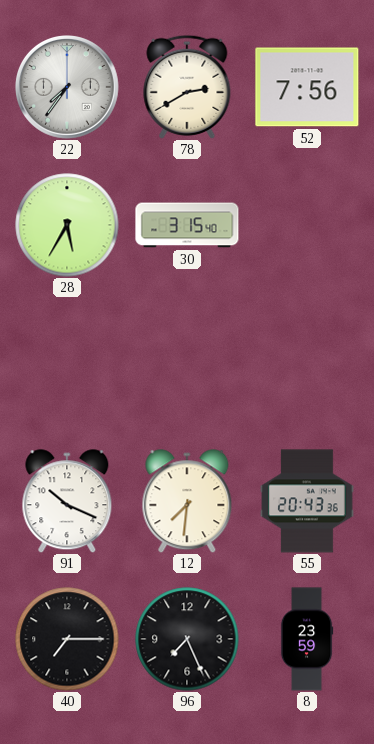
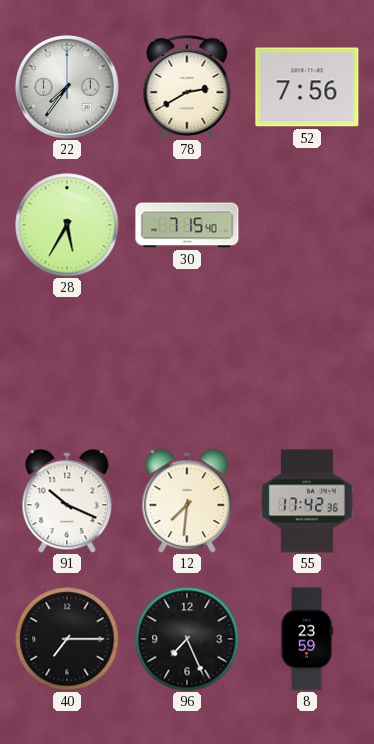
30: 3:15 -> 7:15 (187, 225)
55: 20:43 -> 17:42 (307, 501)
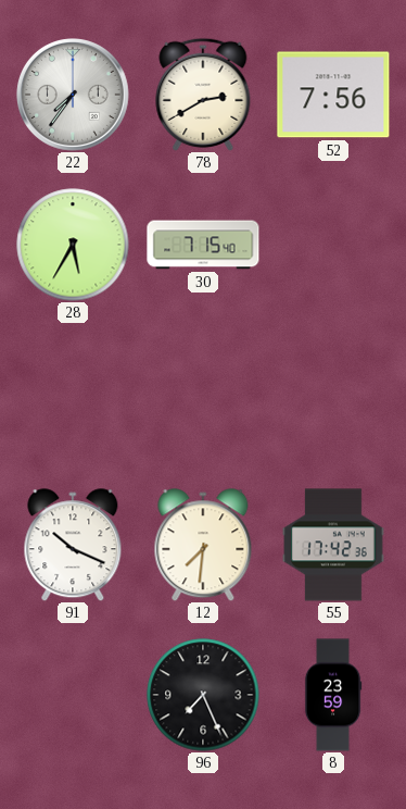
40: 7:15 -> none (67, 639)
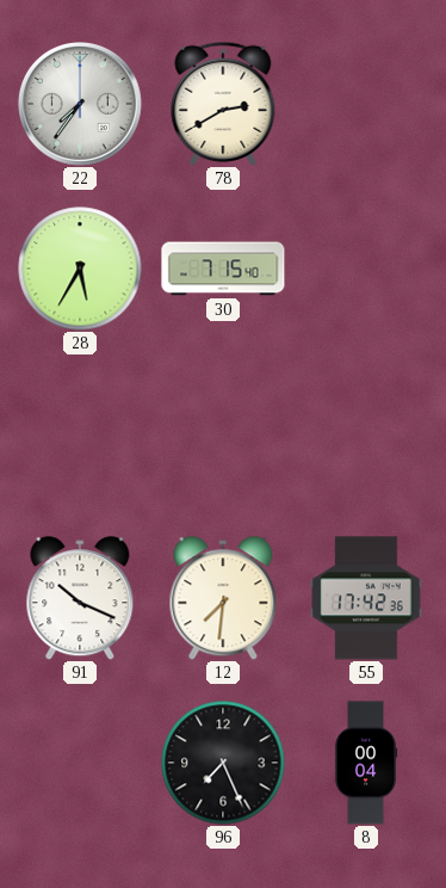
52: 7:56 -> none (333, 95)
8: 23:59 -> 00:04 (366, 763)
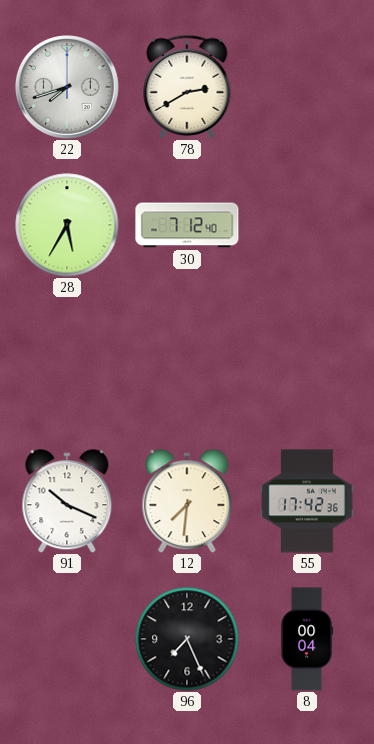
22: 7:36 -> 7:42 (68, 88)
30: 7:15 -> 7:12 (187, 225)
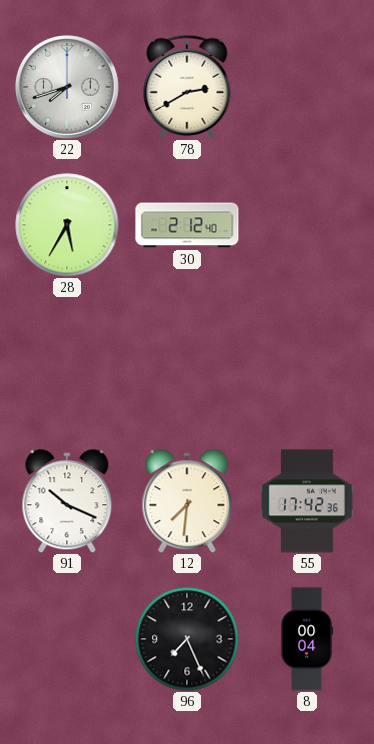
30: 7:12 -> 2:12 (187, 225)
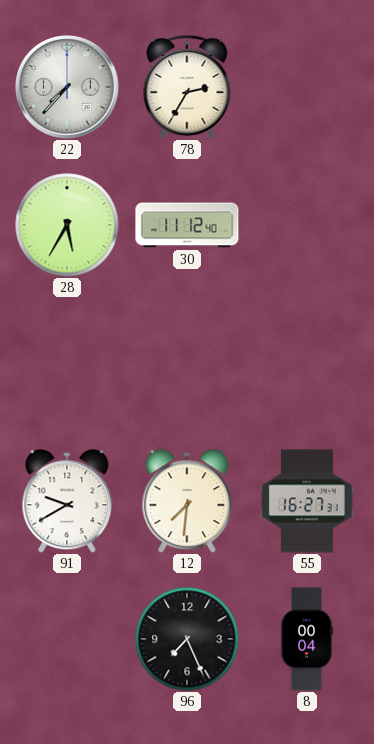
22: 7:42 -> 7:37 (68, 88)
78: 2:40 -> 2:35 (187, 87)
30: 2:12 -> 11:12 (187, 225)
91: 10:19 -> 9:40 (67, 501)
55: 17:42 -> 16:27 (307, 501)
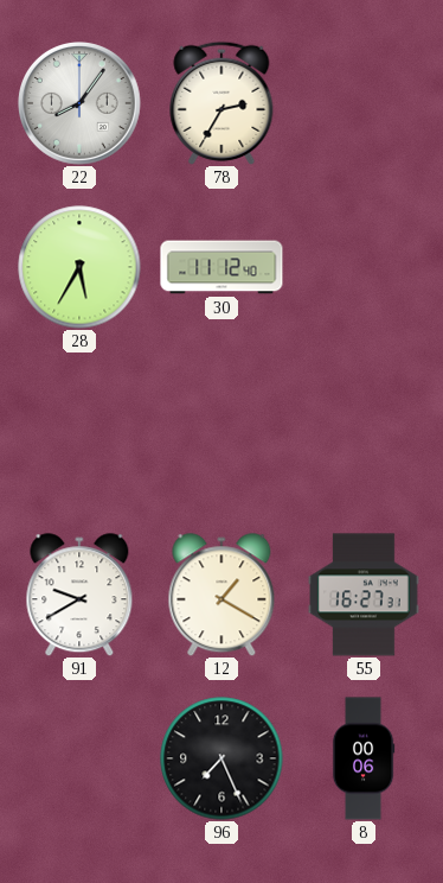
22: 7:37 -> 8:06 (81, 104)
12: 7:31 -> 1:20 (221, 595)
8: 00:04 -> 00:06 (364, 758)
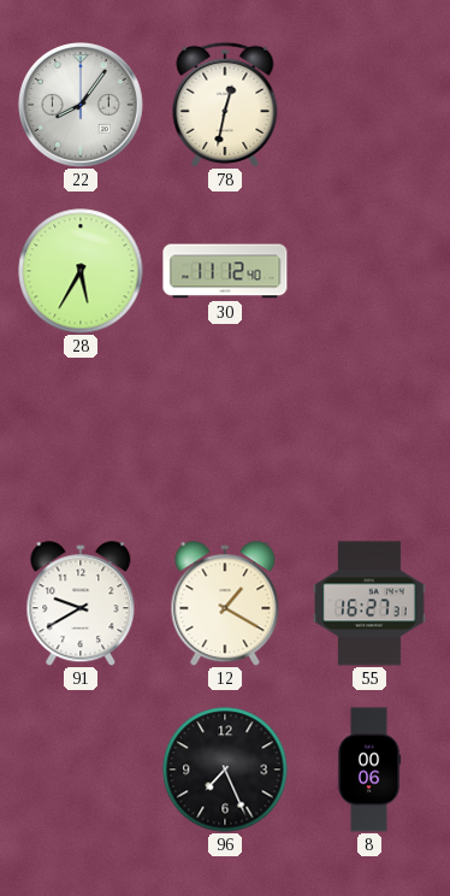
78: 2:35 -> 12:32 (225, 105)
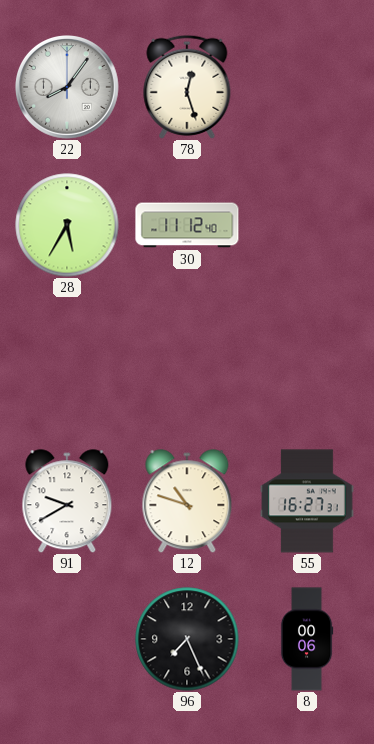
78: 12:32 -> 12:27 (187, 87)
12: 1:20 -> 10:48 (187, 501)
